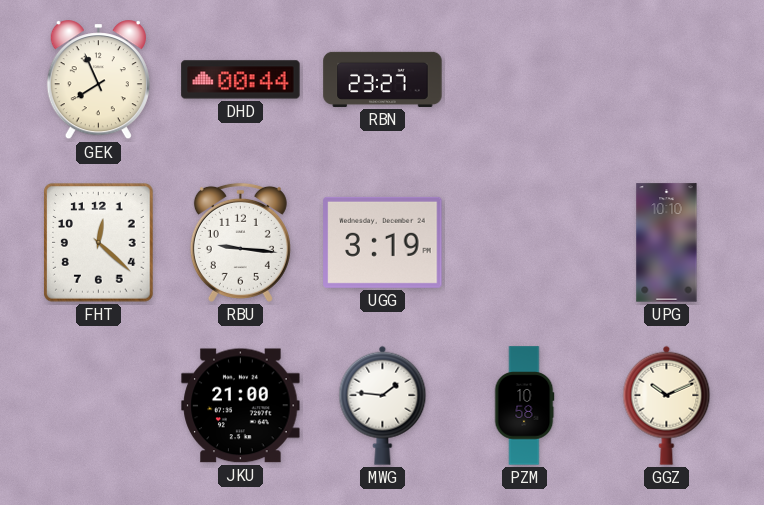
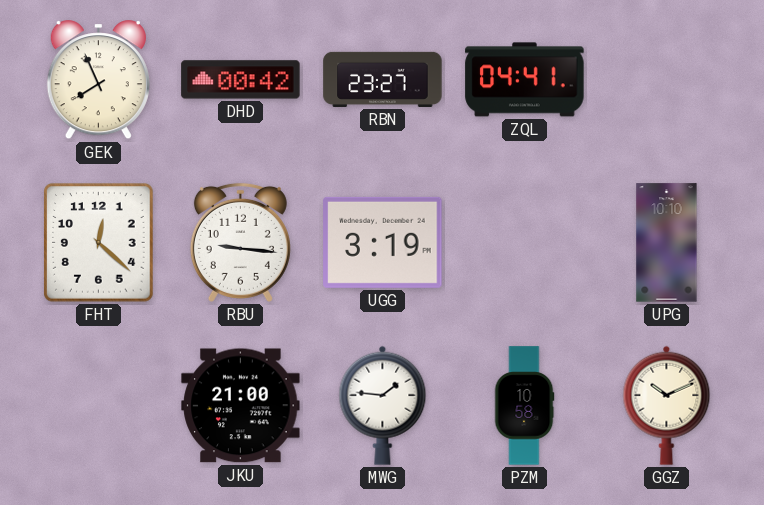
DHD: 00:44 -> 00:42 (241, 80)
ZQL: none -> 04:41 (525, 80)
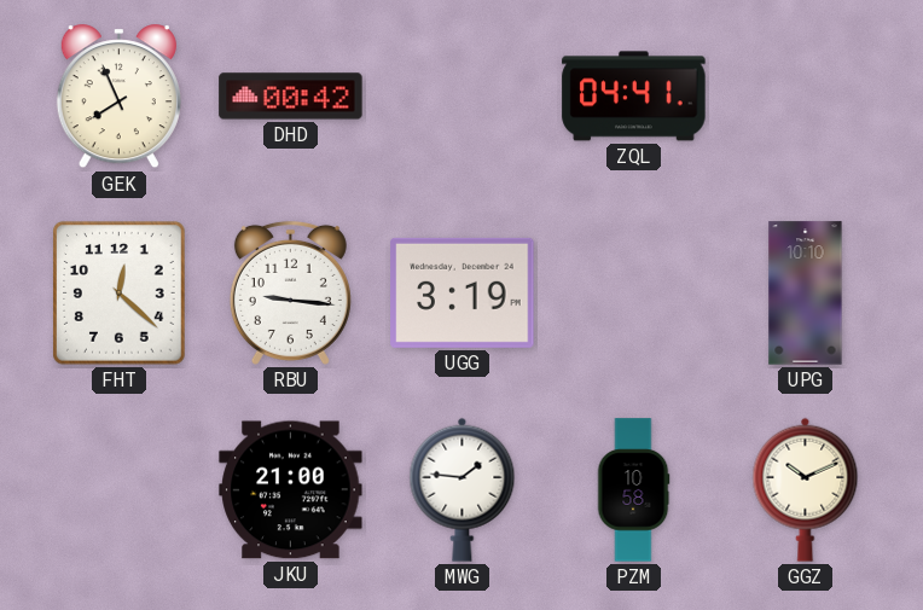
RBN: 23:27 -> none (383, 79)
